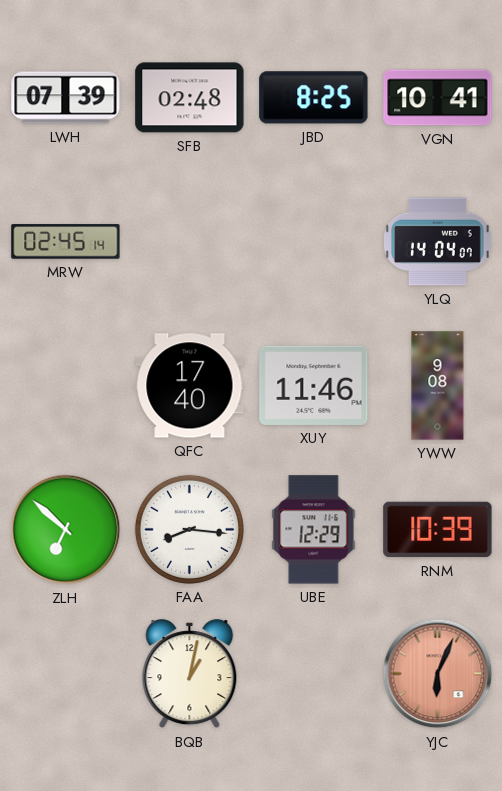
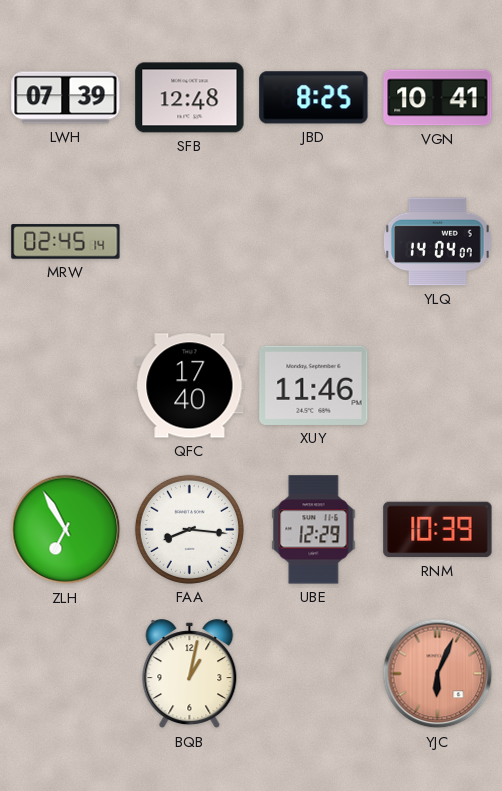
SFB: 02:48 -> 12:48 (190, 98)
YWW: 9:08 -> none (438, 386)
ZLH: 6:52 -> 6:55 (66, 530)
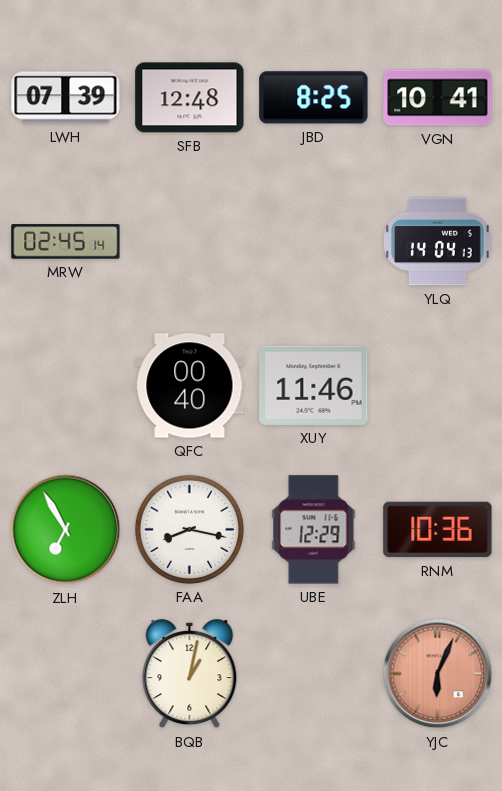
YLQ: 14:04:07 -> 14:04:13 (438, 242)
QFC: 17:40 -> 00:40 (190, 386)
FAA: 8:16 -> 8:17 (189, 529)
RNM: 10:39 -> 10:36 (438, 530)
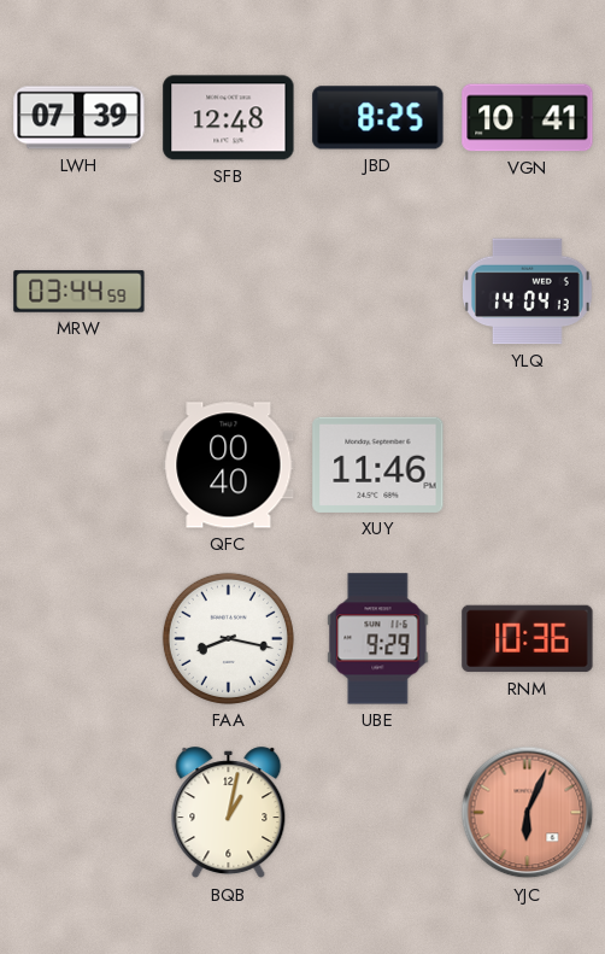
MRW: 02:45 -> 03:44 (80, 292)
ZLH: 6:55 -> none (66, 530)
UBE: 12:29 -> 9:29 (378, 639)
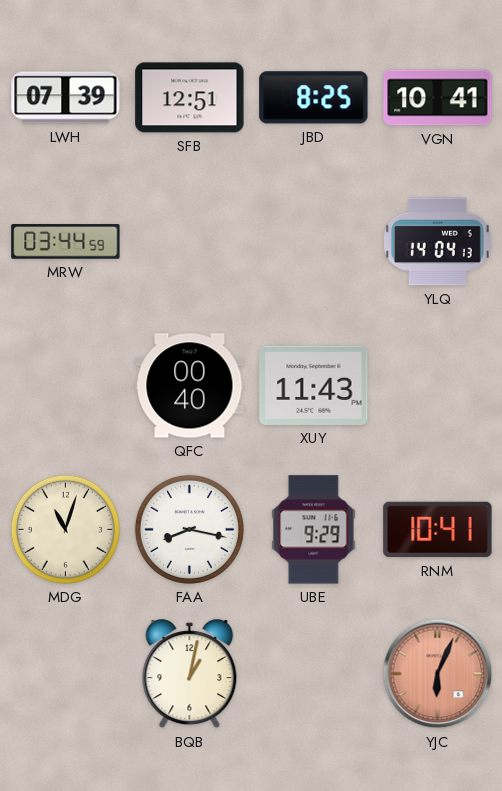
SFB: 12:48 -> 12:51 (190, 98)
XUY: 11:46 -> 11:43 (314, 385)
MDG: none -> 11:03 (65, 529)
RNM: 10:36 -> 10:41 (438, 530)
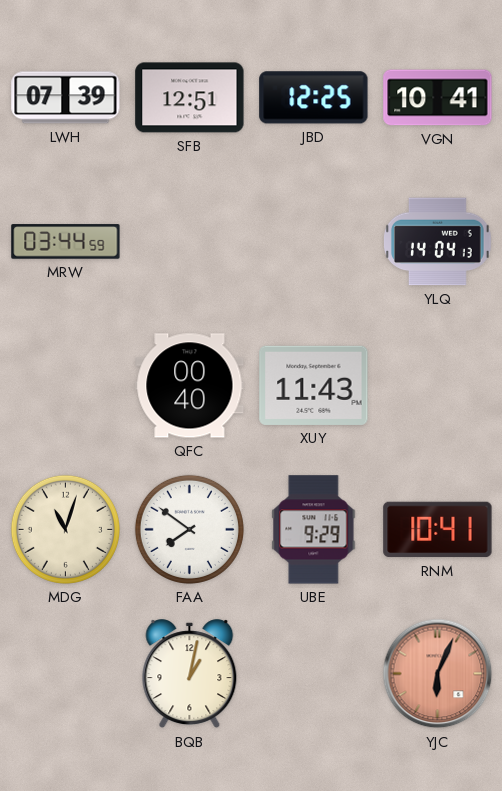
JBD: 8:25 -> 12:25 (314, 98)
FAA: 8:17 -> 7:51 (189, 529)
